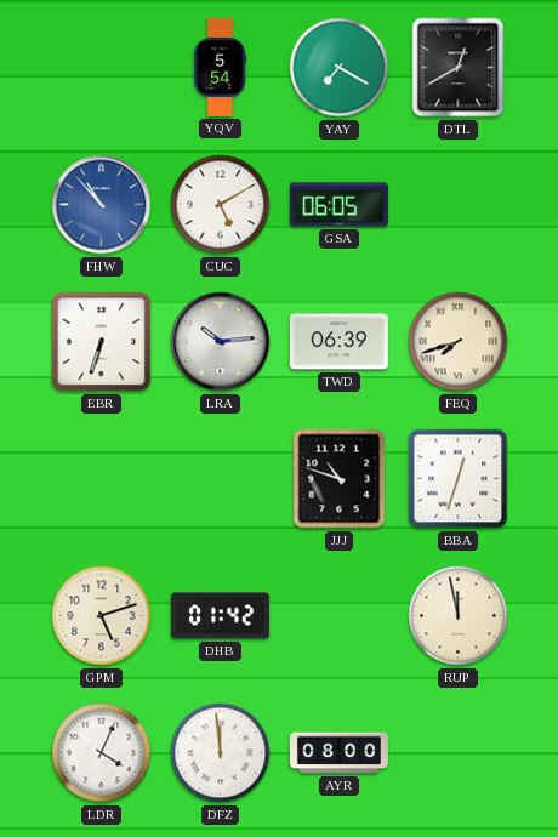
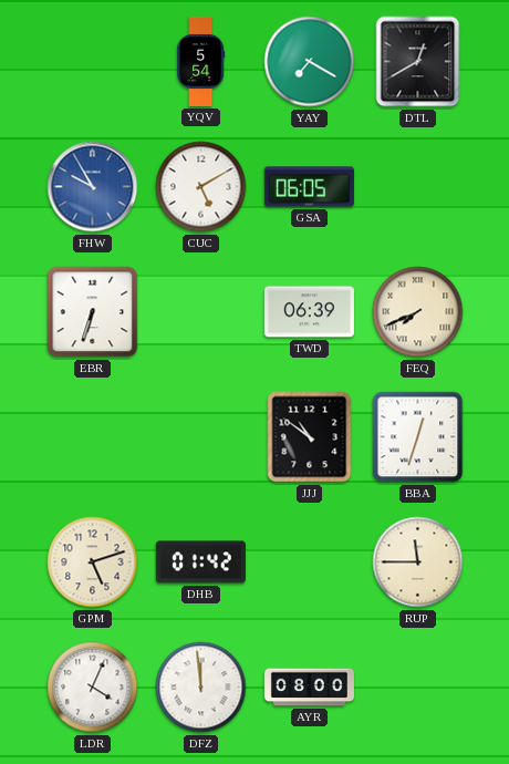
FHW: 10:53 -> 9:55 (93, 187)
LRA: 10:14 -> none (221, 342)
FEQ: 7:42 -> 7:41 (418, 312)
JJJ: 10:48 -> 10:51 (310, 437)
RUP: 11:58 -> 11:45 (418, 562)
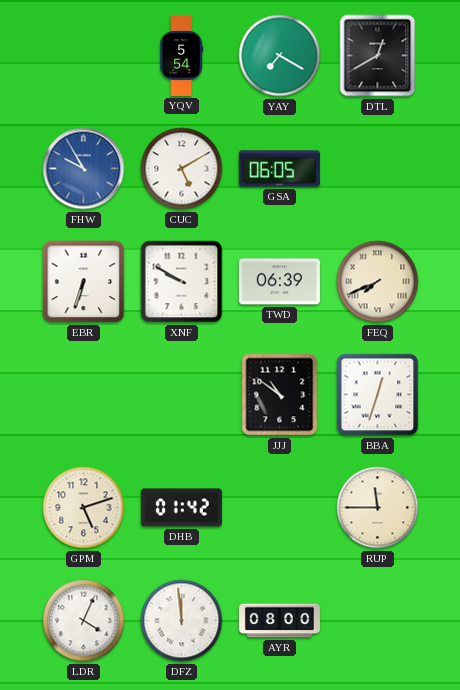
XNF: none -> 9:50 (182, 282)
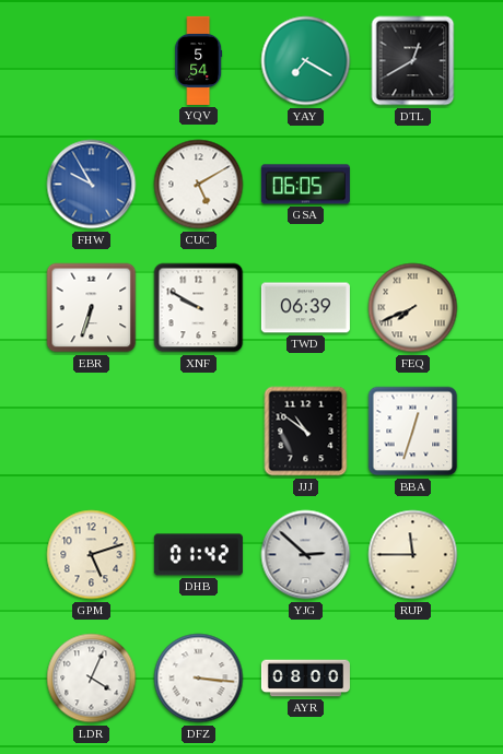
YJG: none -> 2:52 (306, 555)
DFZ: 11:59 -> 3:16 (199, 679)
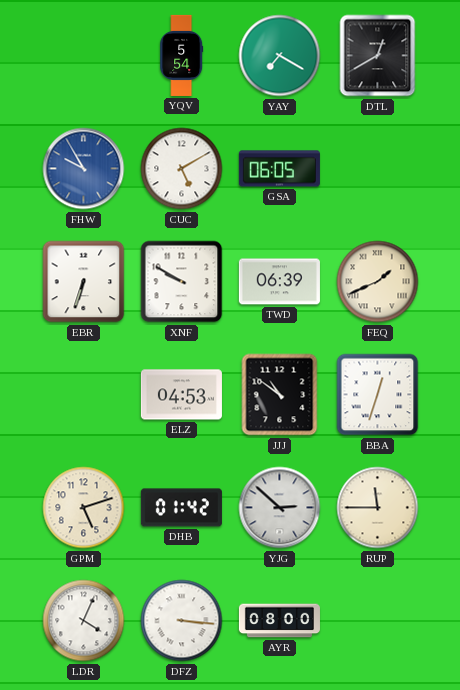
FEQ: 7:41 -> 1:41 (378, 282)
ELZ: none -> 04:53 (181, 395)
